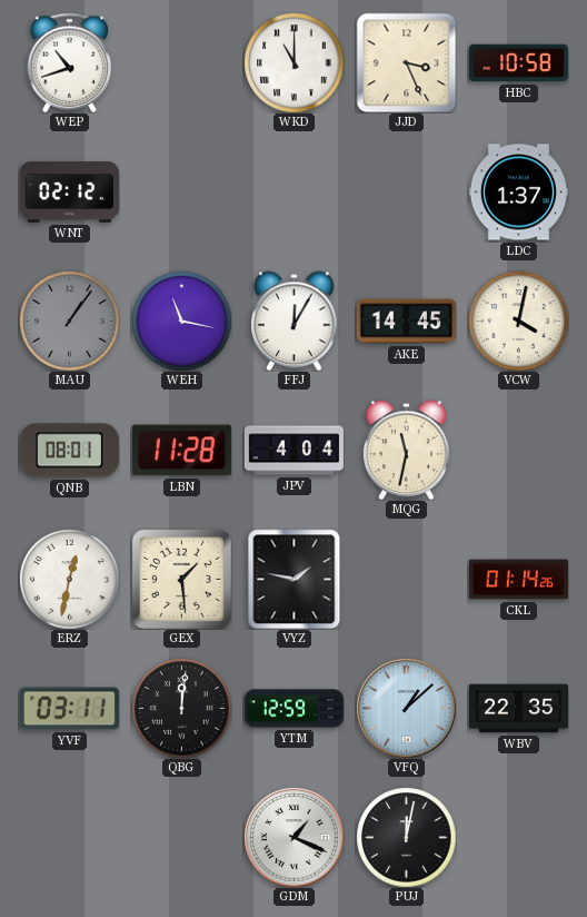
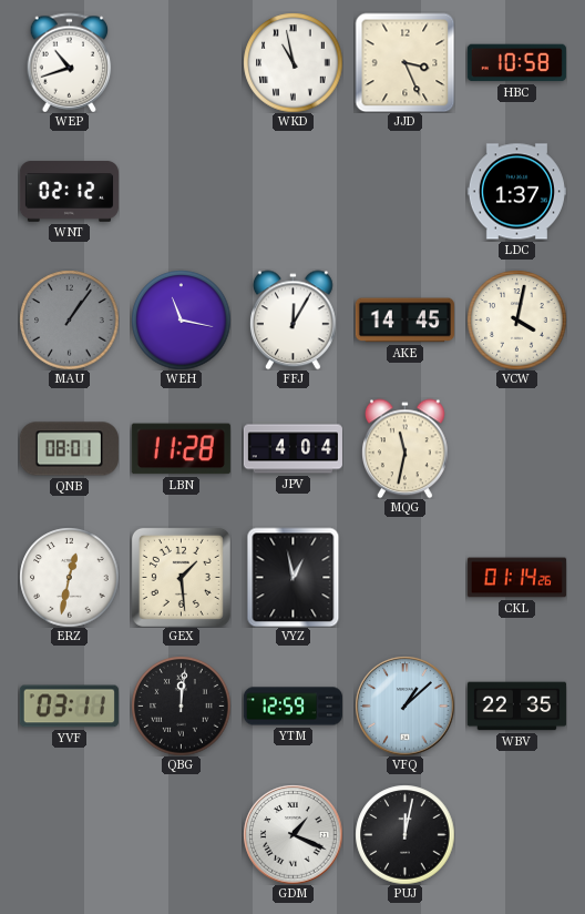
WKD: 11:00 -> 10:58 (292, 62)
VYZ: 1:47 -> 12:58 (294, 577)
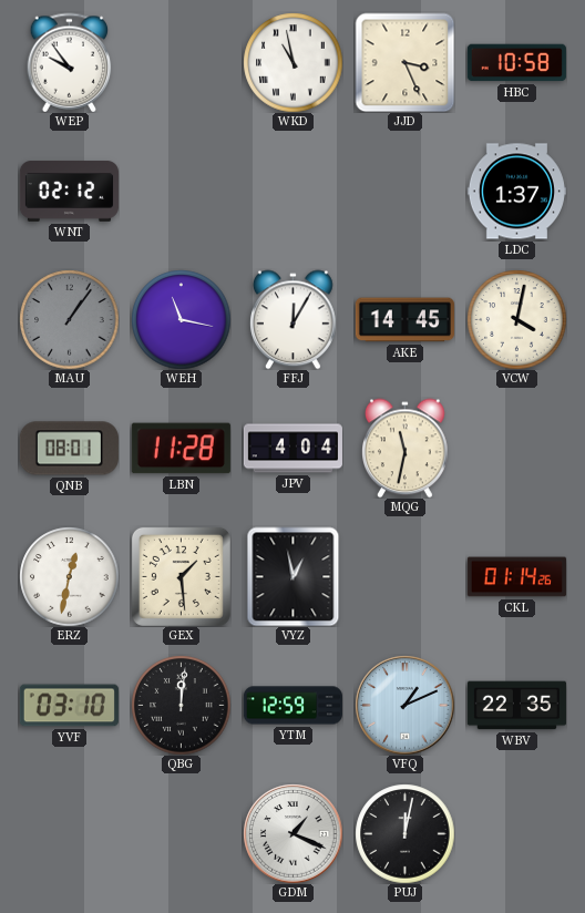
WEP: 10:42 -> 9:54 (70, 62)
YVF: 03:11 -> 03:10 (69, 706)
VFQ: 1:08 -> 1:11 (404, 705)
